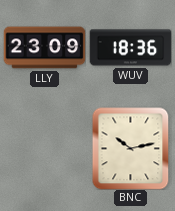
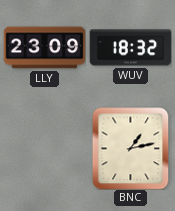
WUV: 18:36 -> 18:32 (130, 48)
BNC: 10:13 -> 1:13 (131, 148)
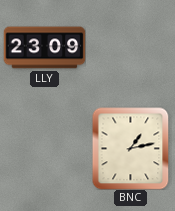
WUV: 18:32 -> none (130, 48)
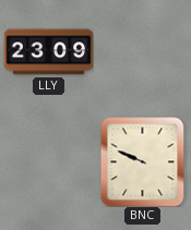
BNC: 1:13 -> 9:49 (143, 161)
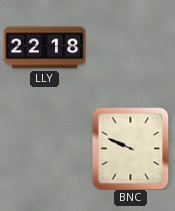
LLY: 23:09 -> 22:18 (44, 48)
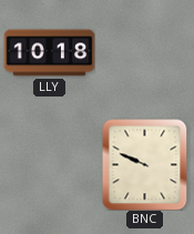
LLY: 22:18 -> 10:18 (49, 53)
